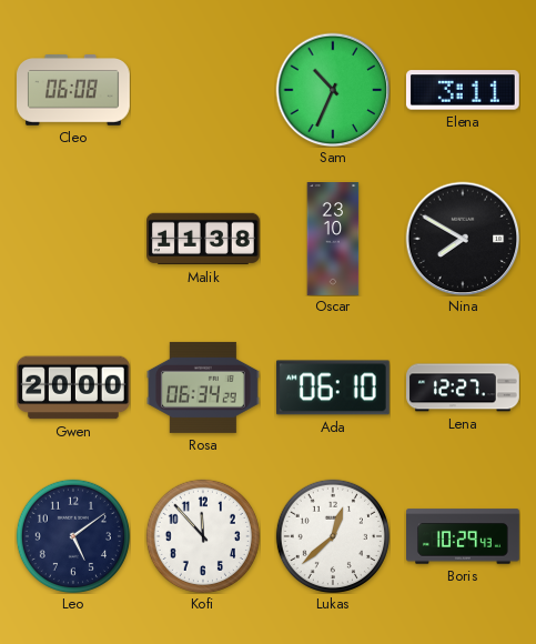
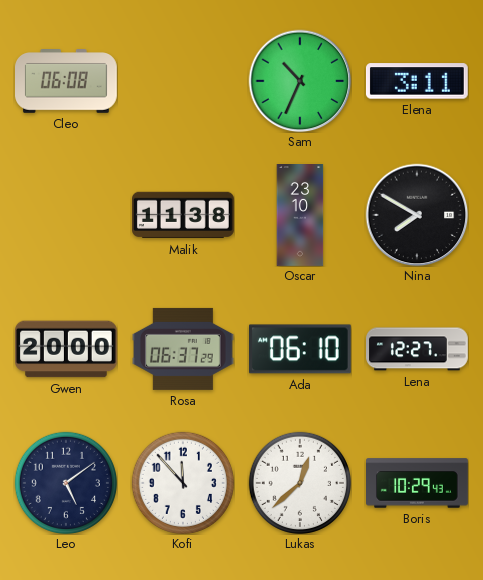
Rosa: 06:34 -> 06:37 (183, 349)
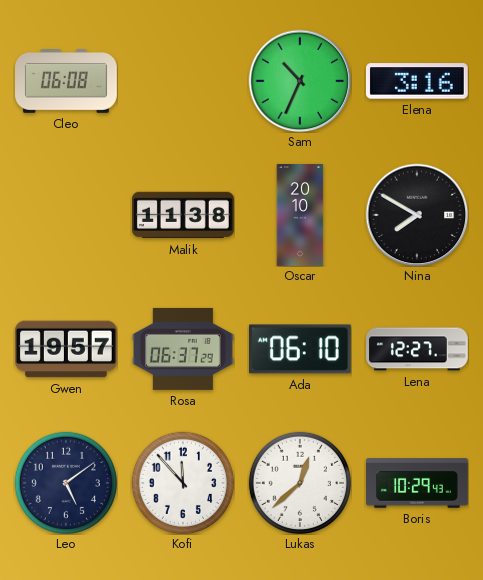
Elena: 3:11 -> 3:16 (417, 81)
Oscar: 23:10 -> 20:10 (300, 216)
Gwen: 20:00 -> 19:57 (66, 349)
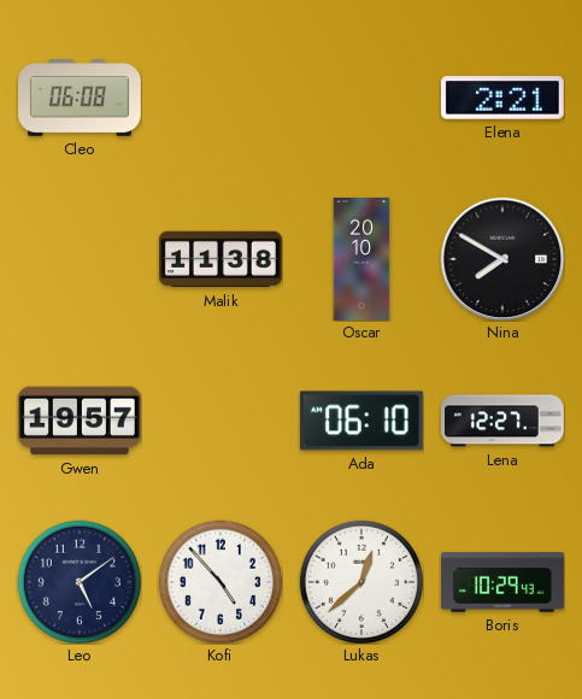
Sam: 10:34 -> none (300, 81)
Elena: 3:16 -> 2:21 (502, 98)
Rosa: 06:37 -> none (183, 349)
Kofi: 11:53 -> 4:53 (221, 582)
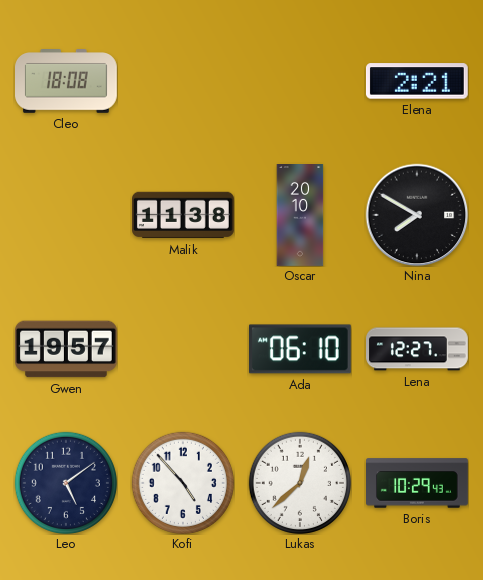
Cleo: 06:08 -> 18:08 (67, 82)
